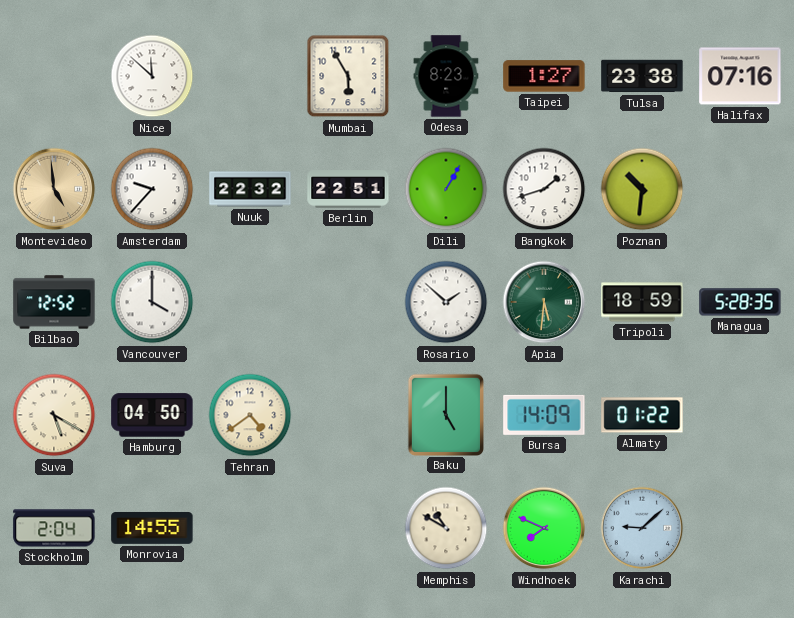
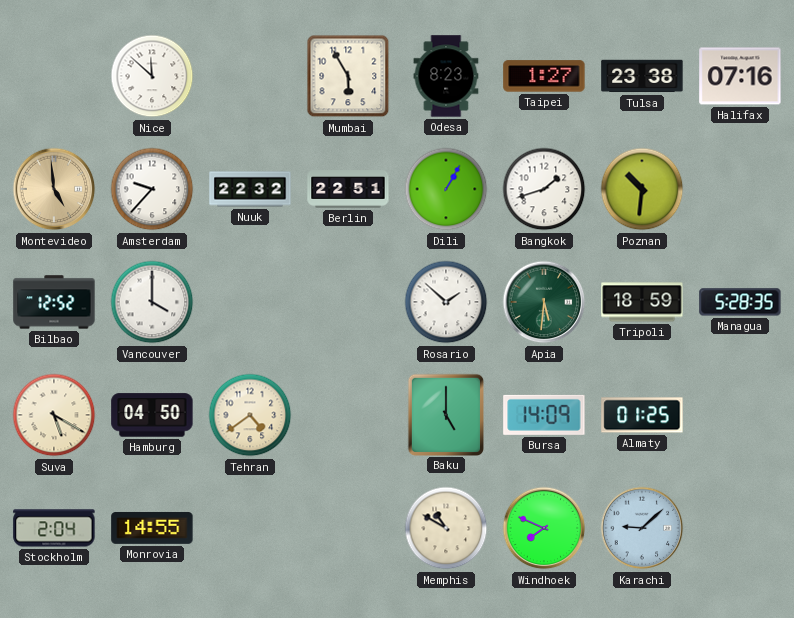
Almaty: 01:22 -> 01:25 (642, 415)
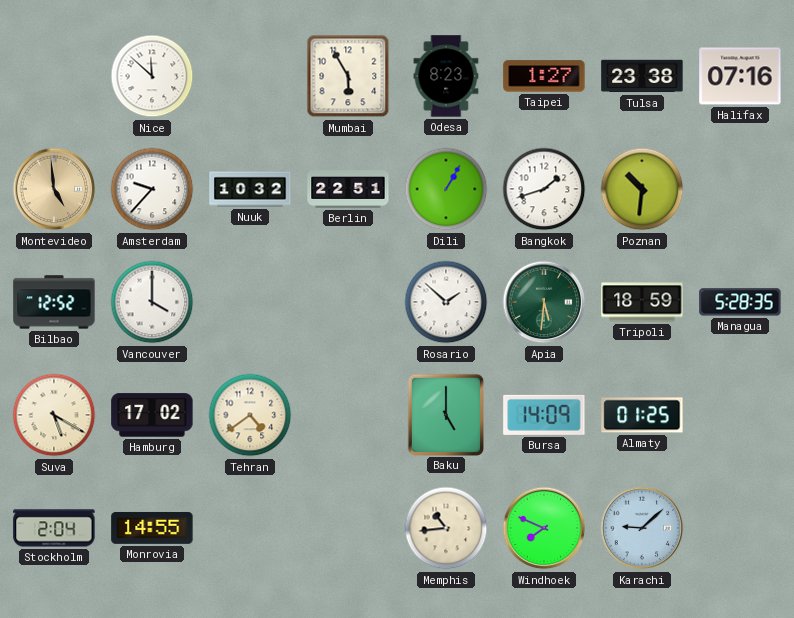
Nuuk: 22:32 -> 10:32 (250, 189)
Hamburg: 04:50 -> 17:02 (152, 415)
Memphis: 10:50 -> 10:44 (446, 528)
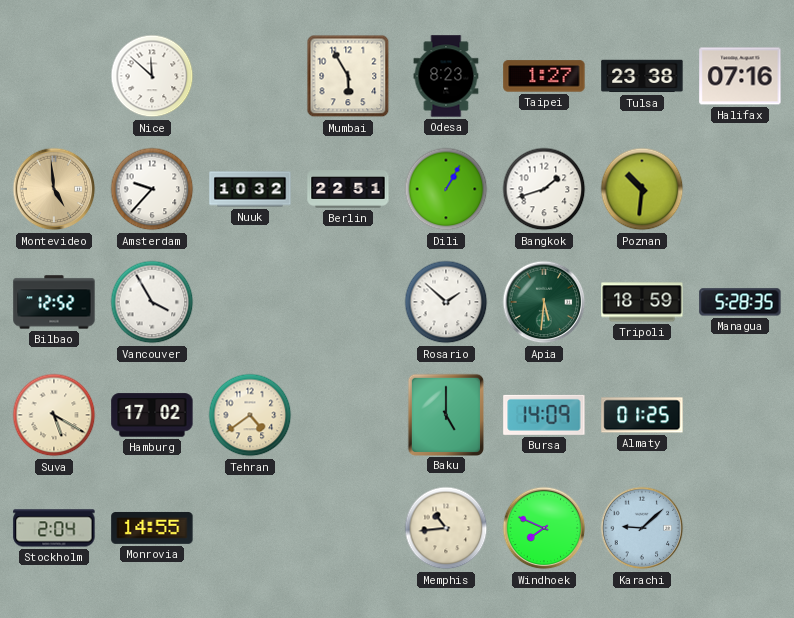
Vancouver: 4:00 -> 3:55 (152, 302)
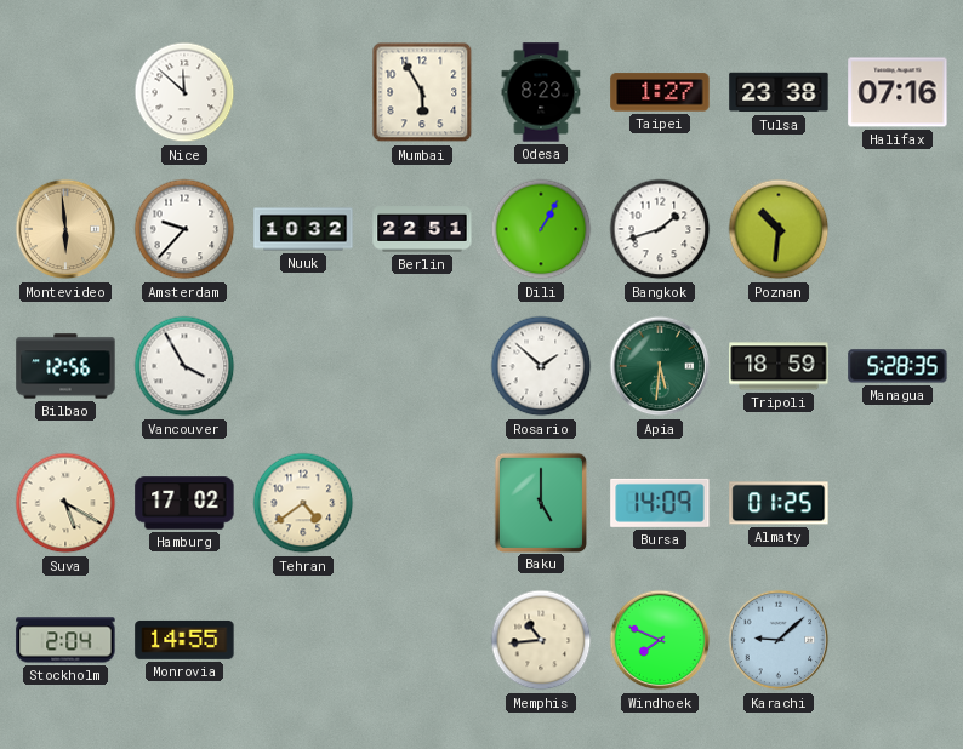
Montevideo: 4:59 -> 5:59 (65, 229)
Bilbao: 12:52 -> 12:56 (65, 366)
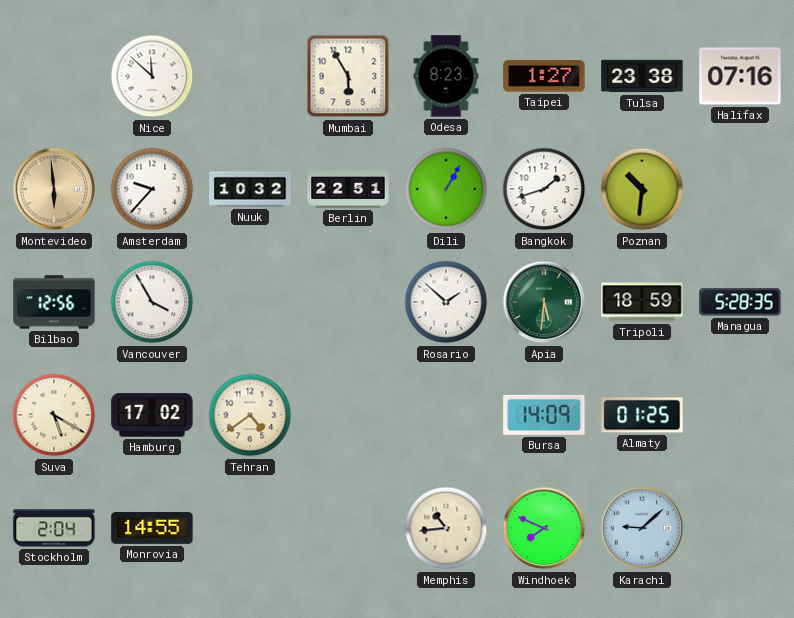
Baku: 5:00 -> none (540, 502)
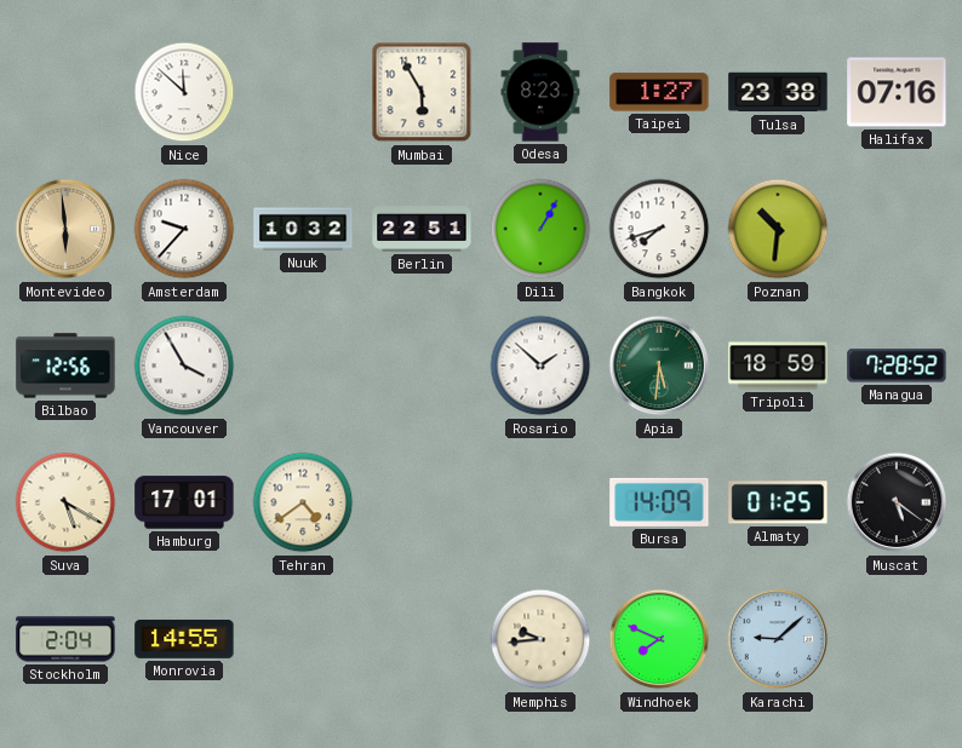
Bangkok: 1:42 -> 7:42 (659, 229)
Managua: 5:28 -> 7:28 (897, 366)
Hamburg: 17:02 -> 17:01 (184, 502)
Muscat: none -> 5:21 (897, 502)
Memphis: 10:44 -> 9:44 (540, 639)
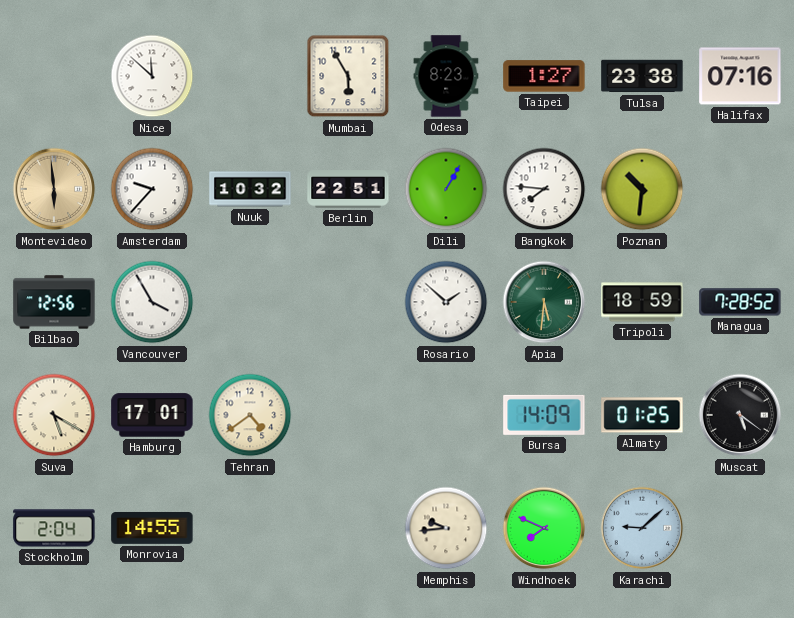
Bangkok: 7:42 -> 7:46 (544, 189)
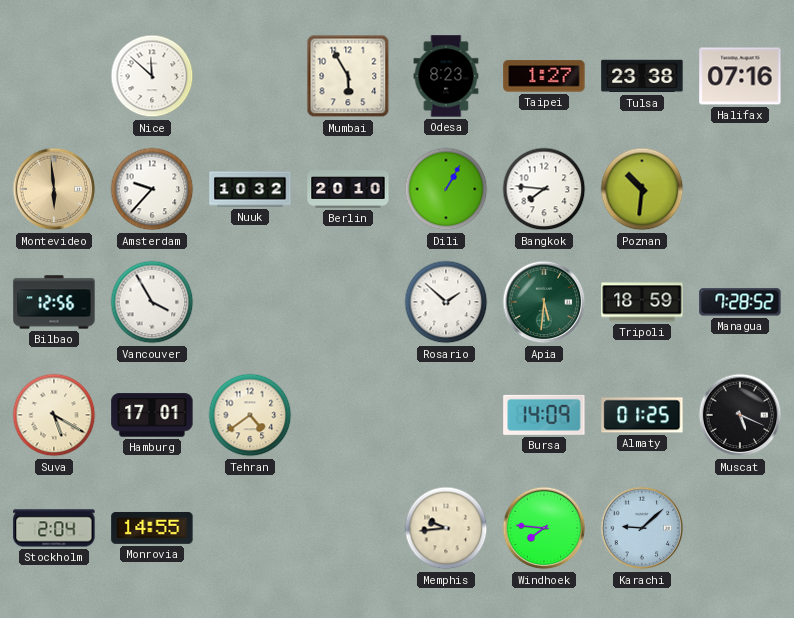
Berlin: 22:51 -> 20:10 (348, 189)
Muscat: 5:21 -> 5:19 (740, 415)
Windhoek: 7:49 -> 7:46 (544, 528)
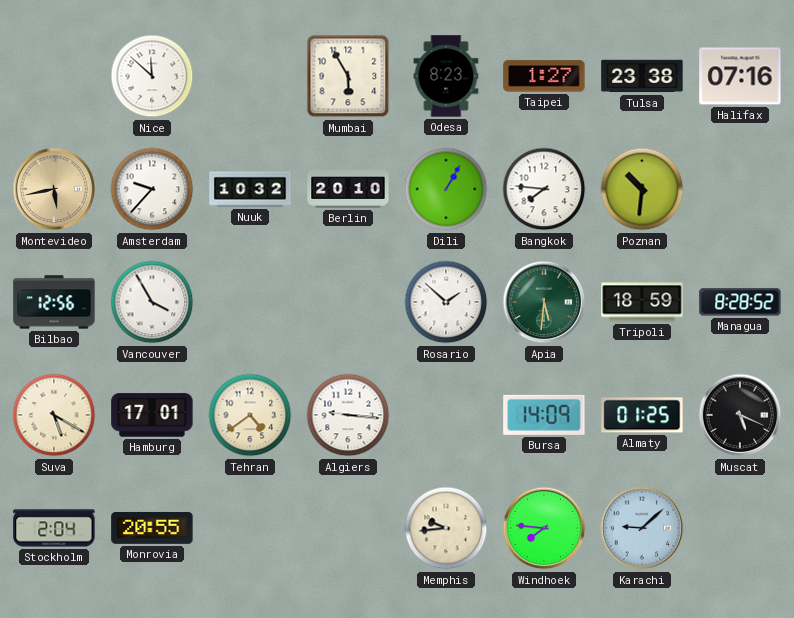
Montevideo: 5:59 -> 5:43 (54, 189)
Managua: 7:28 -> 8:28 (740, 302)
Algiers: none -> 9:16 (348, 415)
Monrovia: 14:55 -> 20:55 (152, 528)
